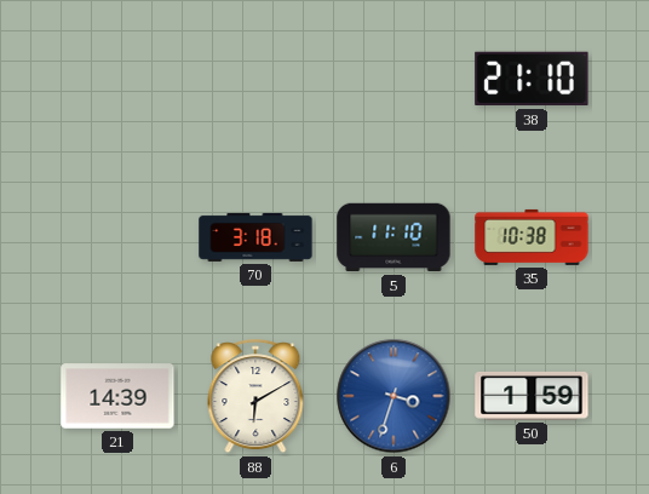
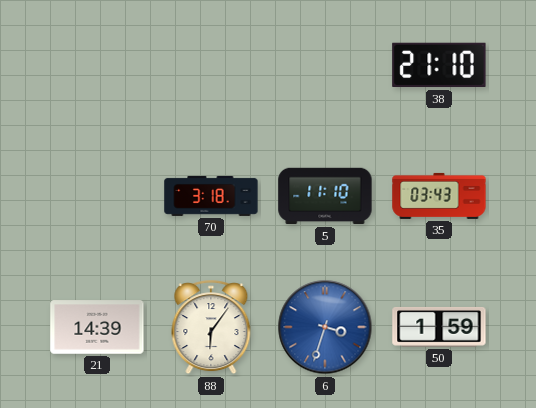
35: 10:38 -> 03:43 (439, 196)
88: 6:10 -> 6:06 (211, 328)
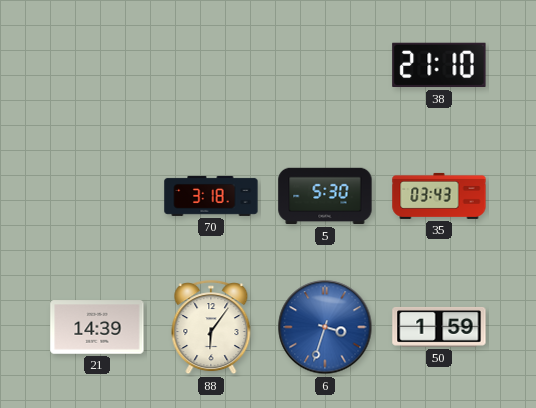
5: 11:10 -> 5:30 (325, 196)
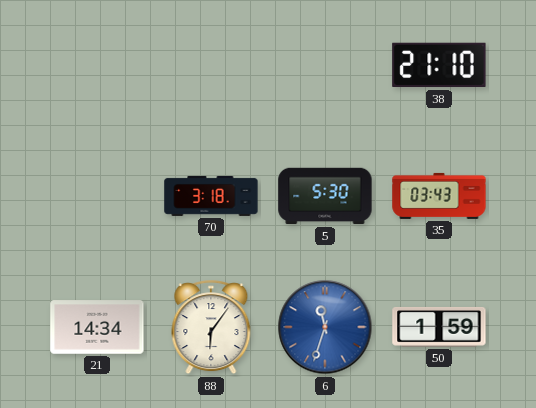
21: 14:39 -> 14:34 (97, 327)
6: 3:33 -> 11:33 (325, 327)
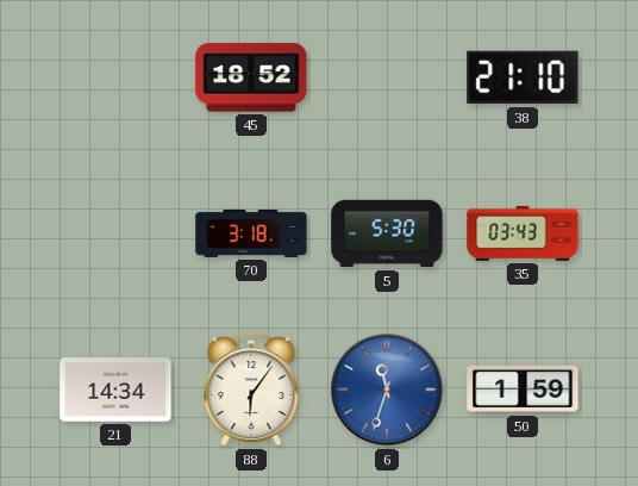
45: none -> 18:52 (251, 77)
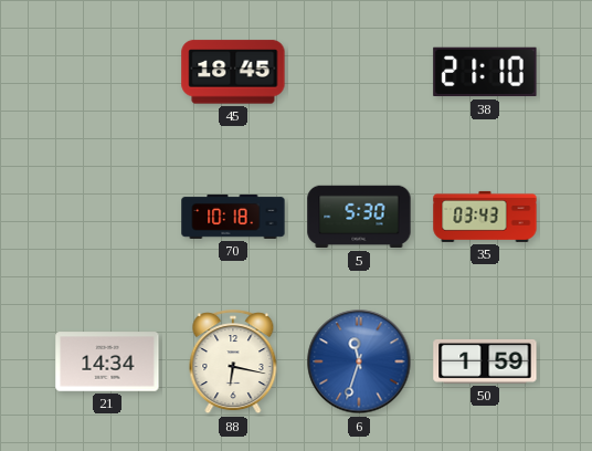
45: 18:52 -> 18:45 (233, 72)
70: 3:18 -> 10:18 (233, 217)
88: 6:06 -> 6:17 (233, 363)
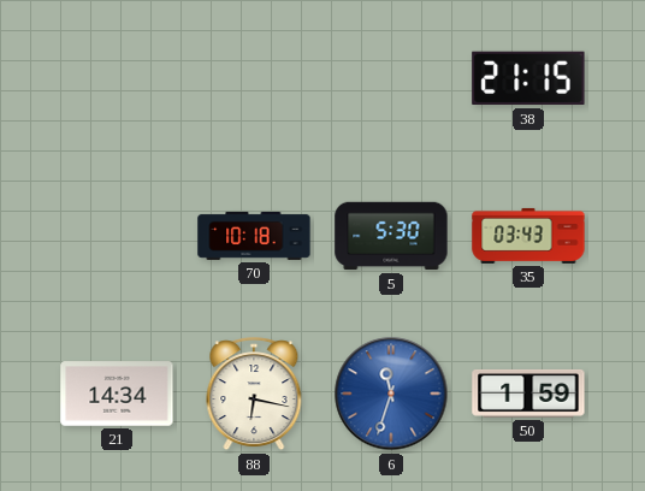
45: 18:45 -> none (233, 72)
38: 21:10 -> 21:15 (528, 78)
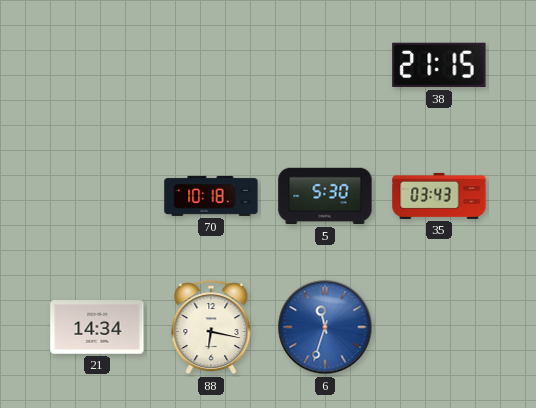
50: 1:59 -> none (528, 394)
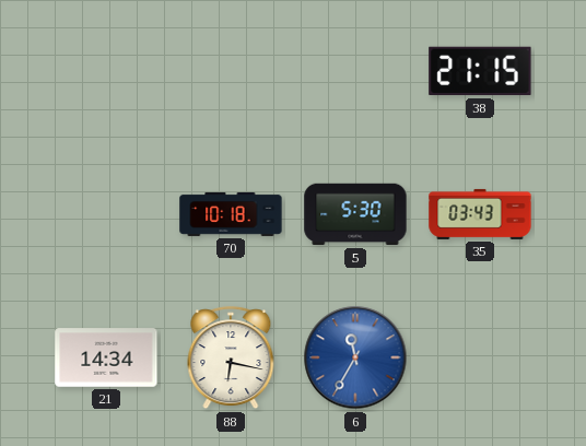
6: 11:33 -> 11:35 (355, 357)
